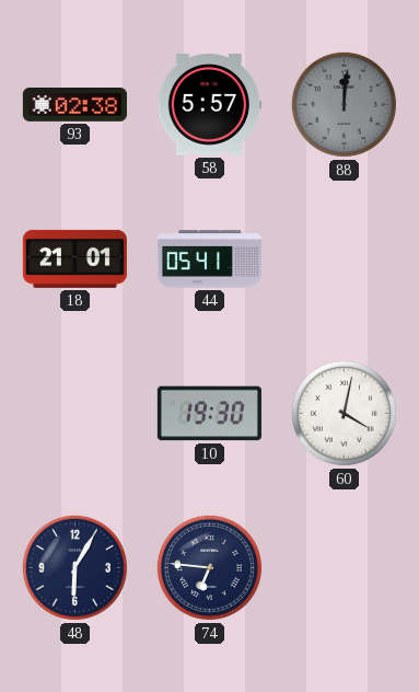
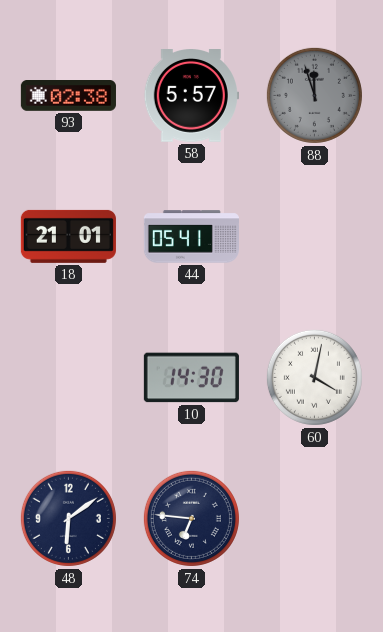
88: 12:01 -> 11:57 (314, 95)
10: 19:30 -> 14:30 (191, 378)
48: 6:05 -> 6:09 (68, 518)
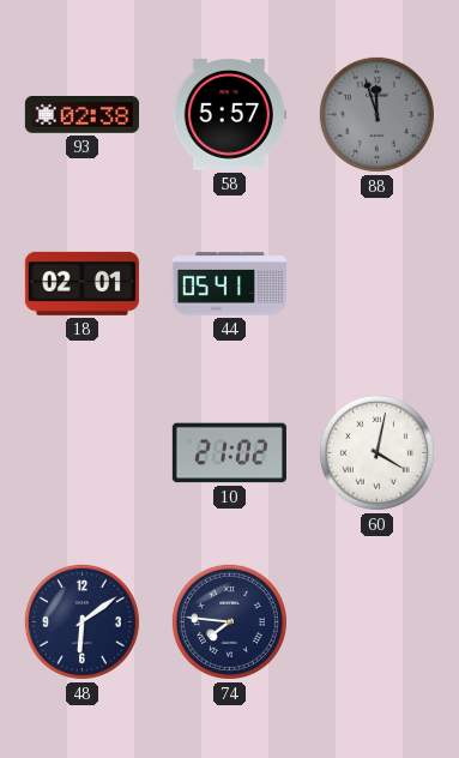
18: 21:01 -> 02:01 (81, 283)
10: 14:30 -> 21:02 (229, 453)
74: 6:46 -> 7:46 (229, 621)
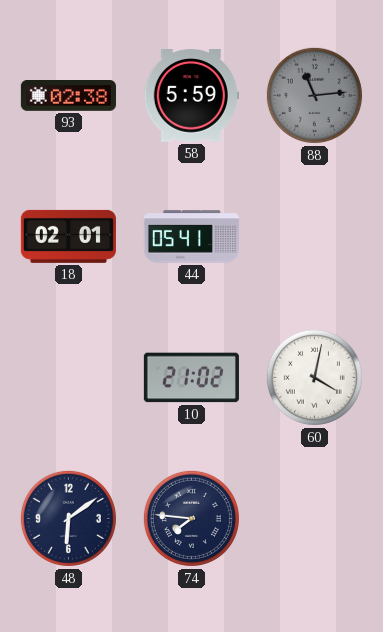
58: 5:57 -> 5:59 (191, 96)
88: 11:57 -> 11:14 (314, 95)
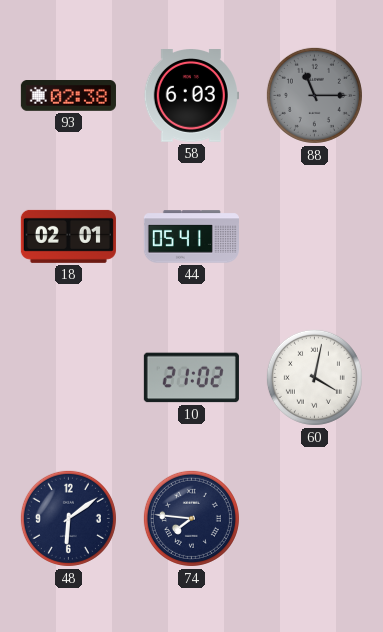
58: 5:59 -> 6:03 (191, 96)
88: 11:14 -> 11:15 (314, 95)
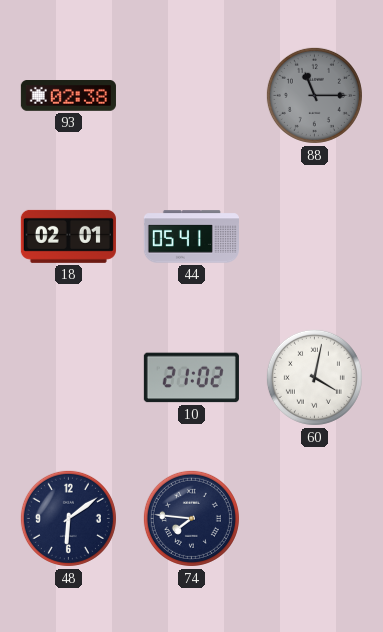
58: 6:03 -> none (191, 96)
